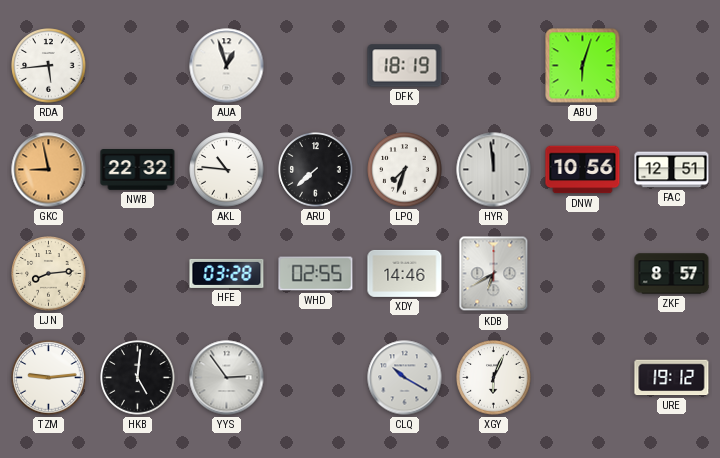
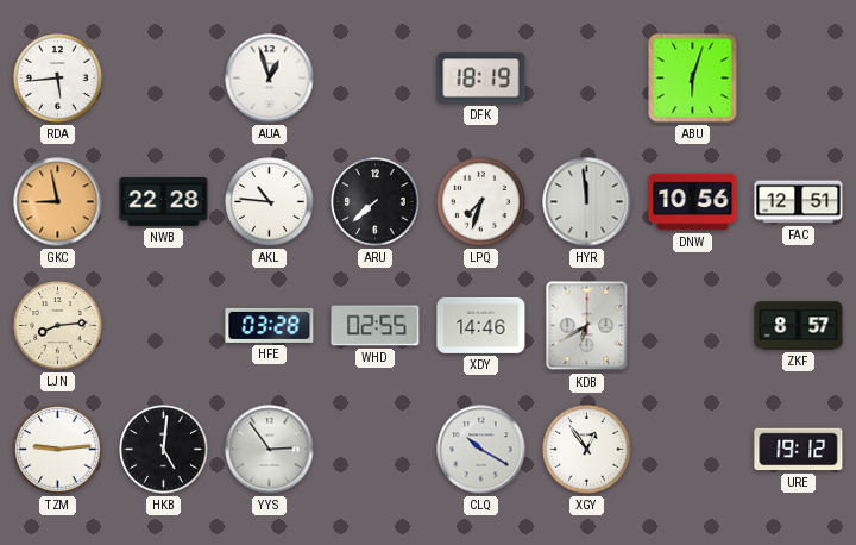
NWB: 22:32 -> 22:28 (164, 202)
XGY: 6:04 -> 12:54 (587, 450)
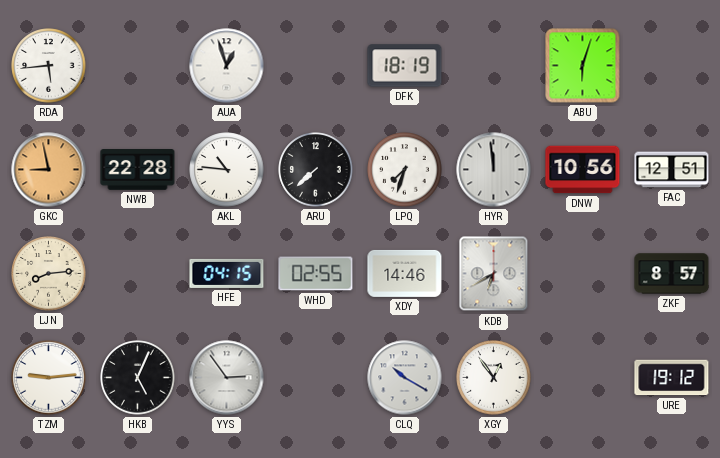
HFE: 03:28 -> 04:15 (227, 273)
HKB: 5:01 -> 5:04 (138, 378)
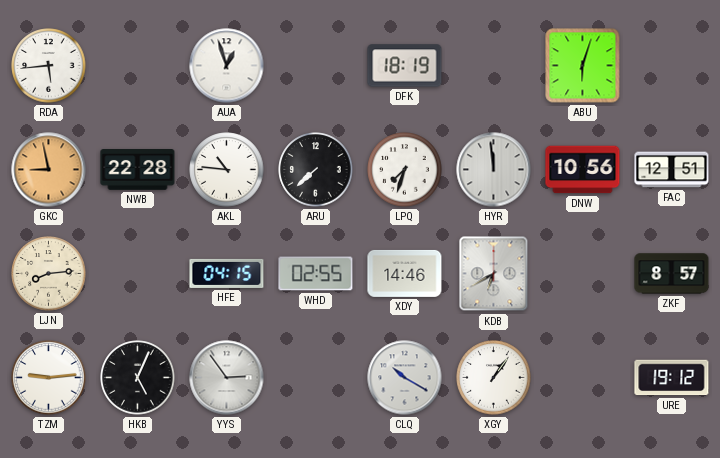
XGY: 12:54 -> 1:06 (494, 378)
